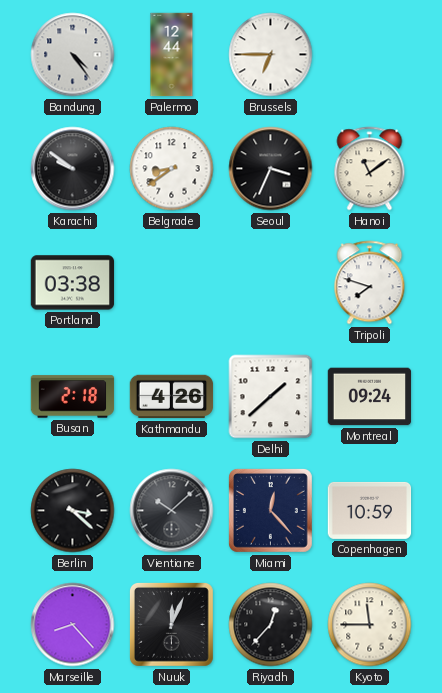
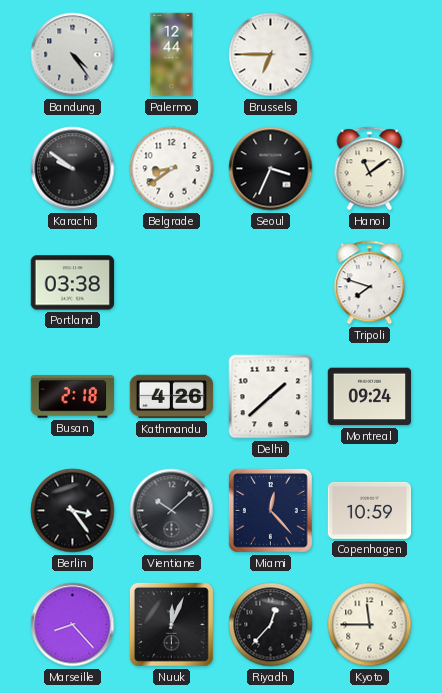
Berlin: 3:22 -> 3:24 (73, 511)
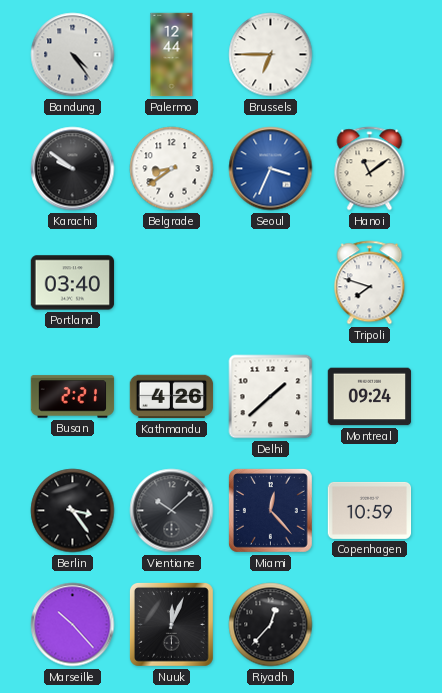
Seoul dial: black -> blue (271, 169)
Portland: 03:38 -> 03:40 (73, 283)
Busan: 2:18 -> 2:21 (73, 397)
Marseille: 8:23 -> 10:23 (73, 625)
Kyoto: 11:45 -> none (370, 625)
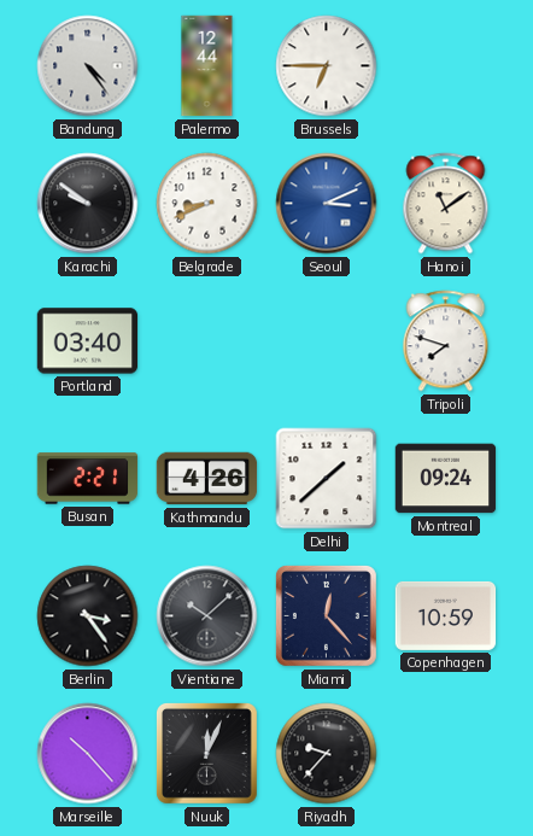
Belgrade: 8:39 -> 8:41 (207, 204)
Seoul: 3:34 -> 3:11 (327, 204)
Riyadh: 12:37 -> 9:37 (327, 754)
